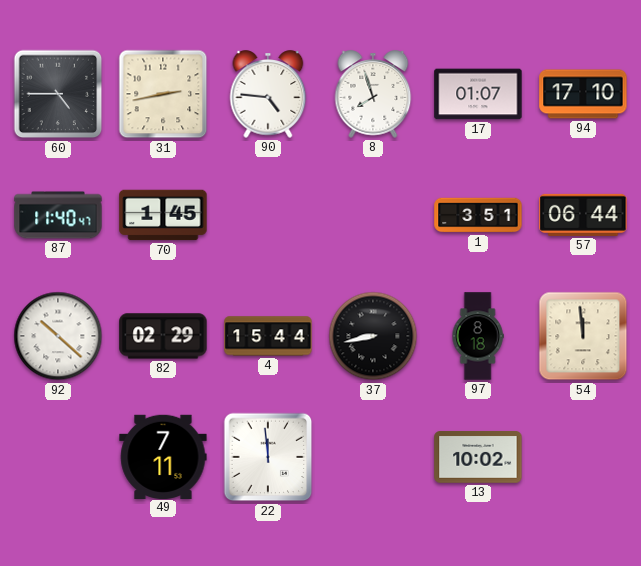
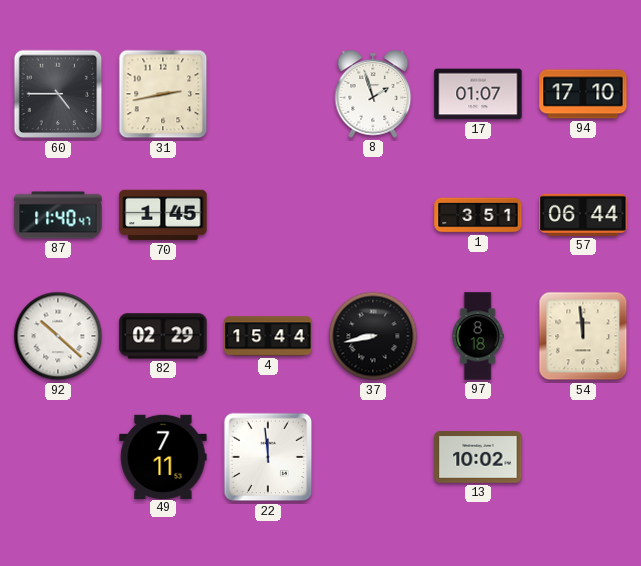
90: 4:46 -> none (268, 94)
8: 7:57 -> 1:57 (373, 94)
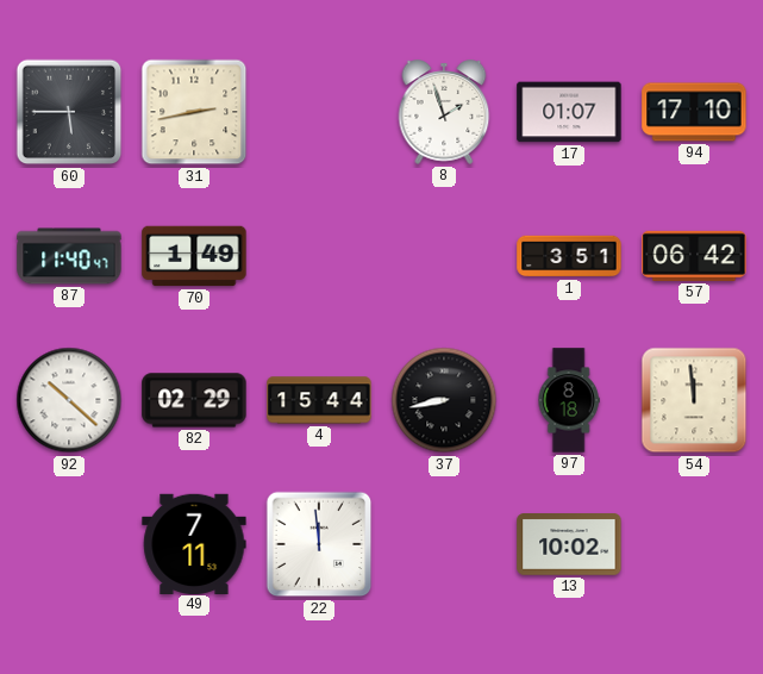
60: 4:45 -> 5:45 (69, 112)
70: 1:45 -> 1:49 (194, 256)
57: 06:44 -> 06:42 (694, 256)
